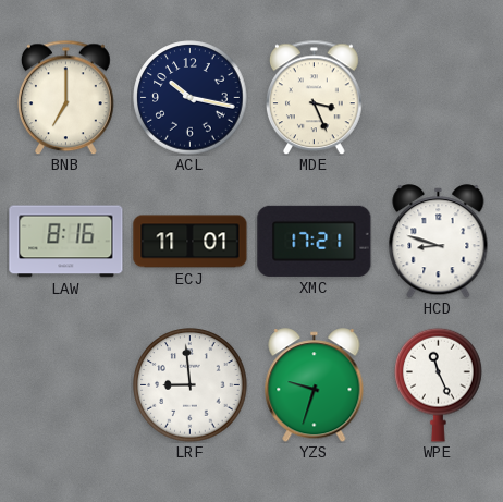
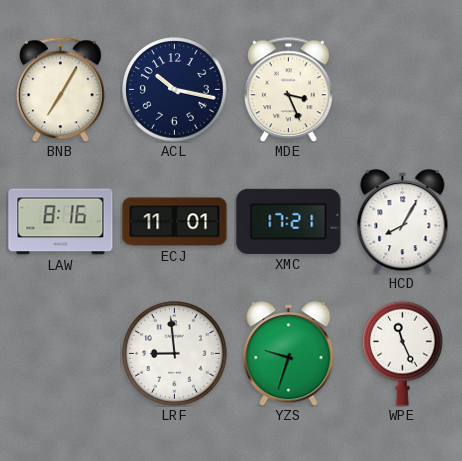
BNB: 7:00 -> 7:05 (61, 89)
HCD: 8:48 -> 8:05 (403, 222)
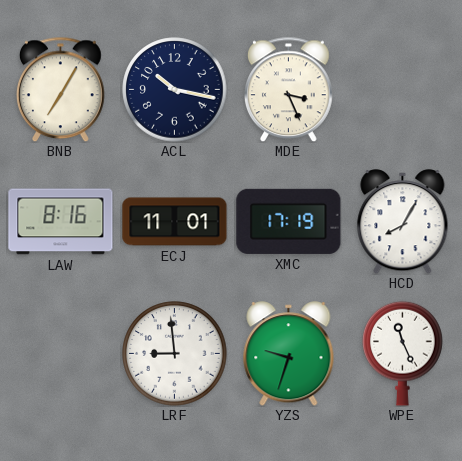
XMC: 17:21 -> 17:19 (289, 221)
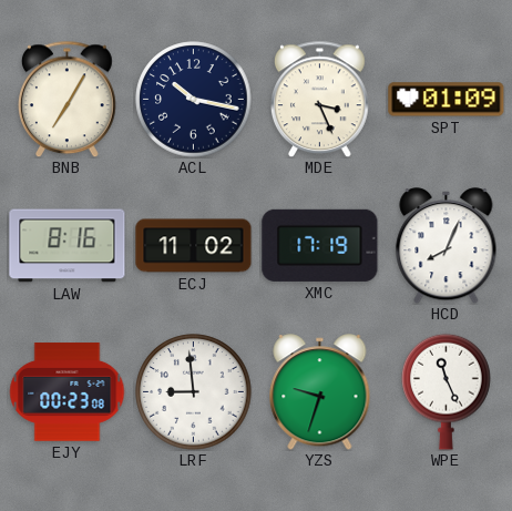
SPT: none -> 01:09 (447, 100)
ECJ: 11:01 -> 11:02 (194, 246)
HCD: 8:05 -> 8:04 (447, 246)
EJY: none -> 00:23 (68, 392)
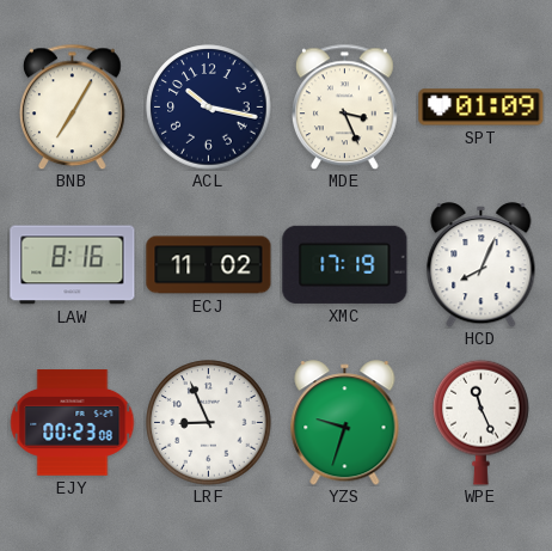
LRF: 8:59 -> 8:56 (209, 423)
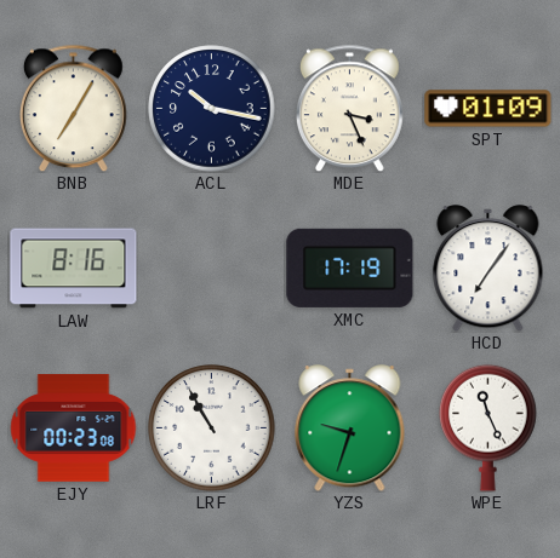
ECJ: 11:02 -> none (209, 265)
HCD: 8:04 -> 7:06 (488, 269)
LRF: 8:56 -> 10:55 (212, 428)
